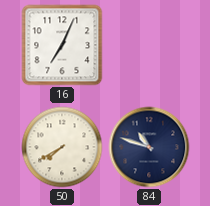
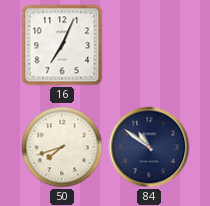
50: 7:40 -> 7:42 (62, 147)
84: 10:48 -> 10:51 (149, 147)
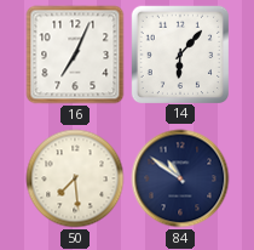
14: none -> 6:07 (179, 53)
50: 7:42 -> 7:29 (75, 178)
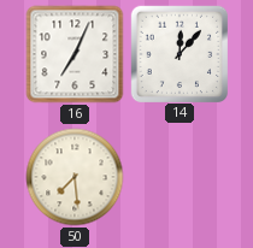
14: 6:07 -> 12:07 (178, 53)
84: 10:51 -> none (180, 178)
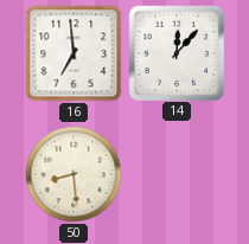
16: 7:04 -> 6:59 (74, 53)
50: 7:29 -> 8:29 (74, 174)
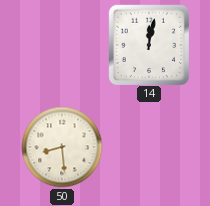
16: 6:59 -> none (74, 53)
14: 12:07 -> 12:02 (148, 44)
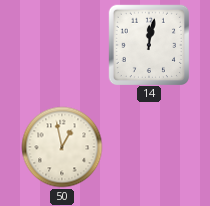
50: 8:29 -> 12:58 (62, 147)
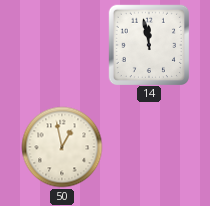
14: 12:02 -> 11:58 (148, 44)
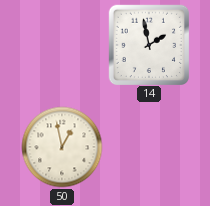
14: 11:58 -> 1:58 (148, 44)
